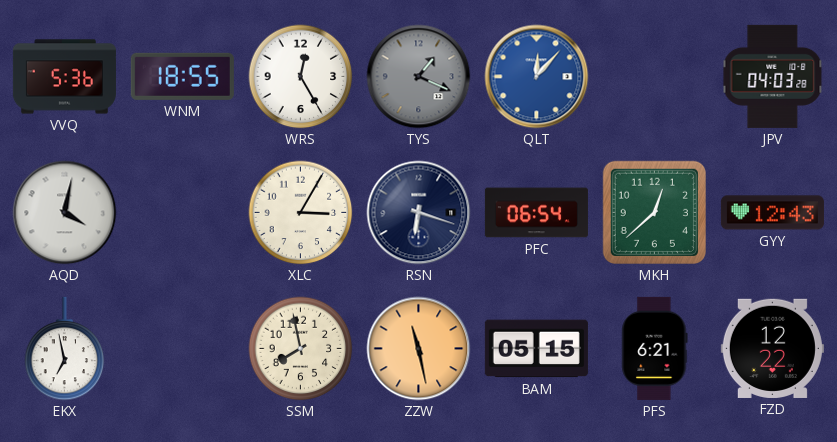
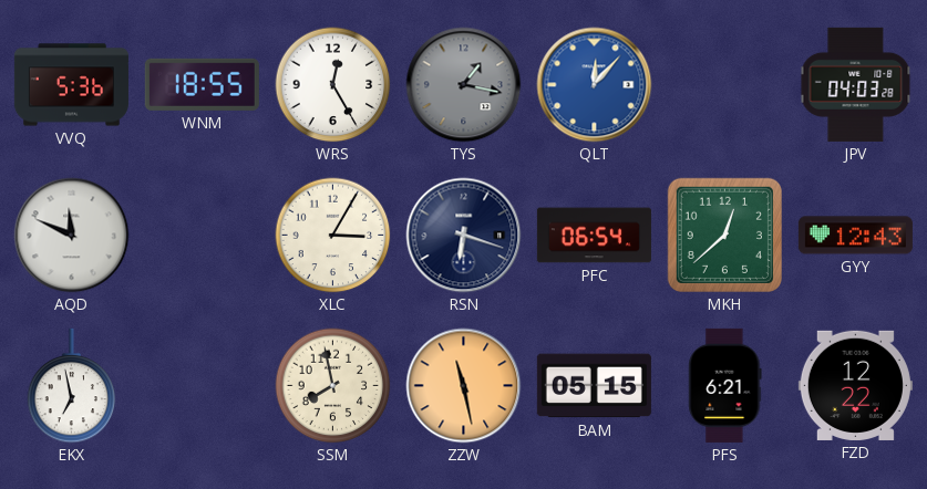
TYS: 1:19 -> 1:17 (464, 85)
AQD: 4:02 -> 11:49 (72, 236)
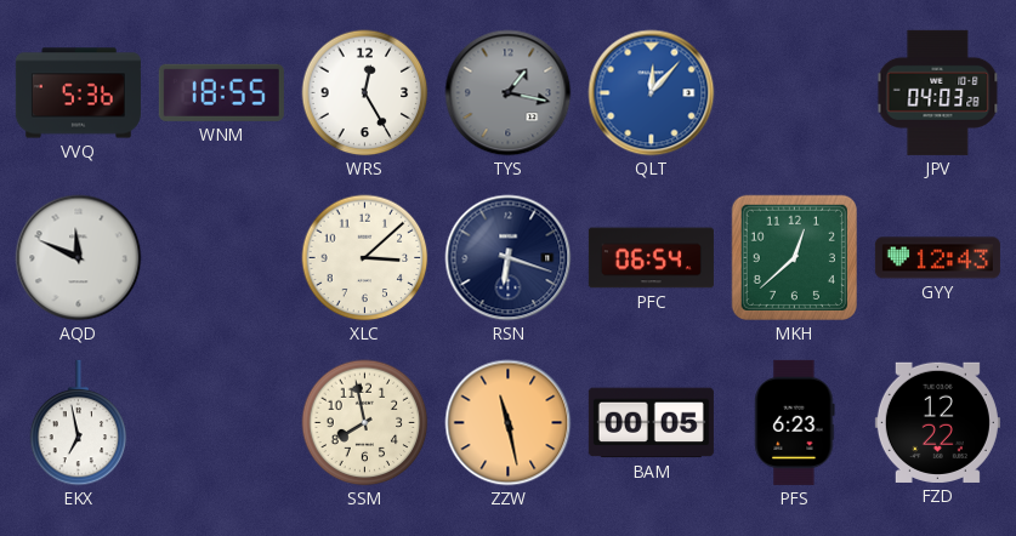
XLC: 3:05 -> 3:08 (365, 258)
BAM: 05:15 -> 00:05 (651, 423)
PFS: 6:21 -> 6:23 (795, 422)
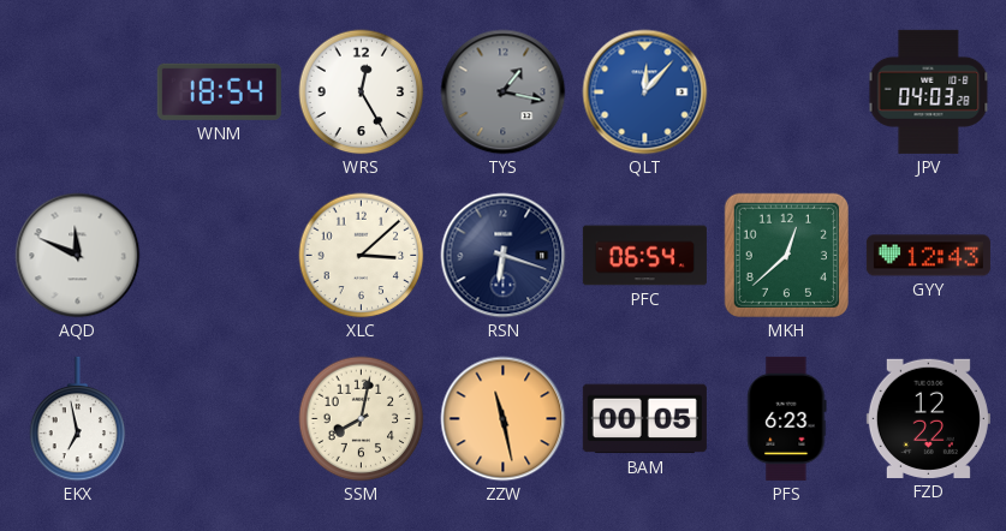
VVQ: 5:36 -> none (78, 93)
WNM: 18:55 -> 18:54 (219, 91)
SSM: 7:58 -> 8:02 (362, 419)
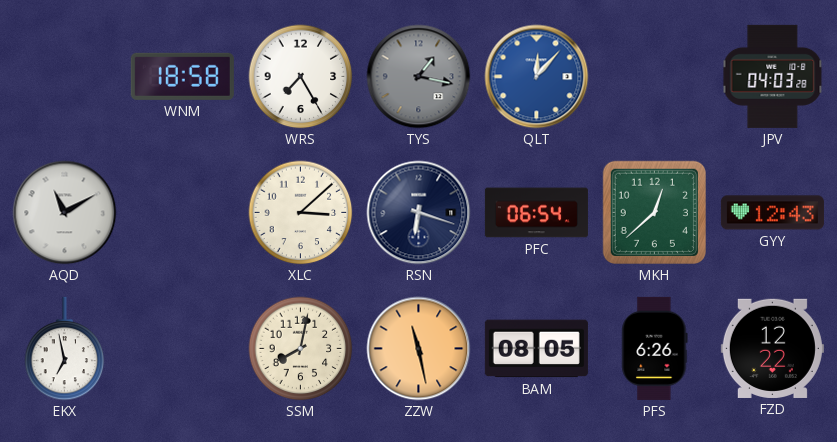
WNM: 18:54 -> 18:58 (182, 76)
WRS: 12:25 -> 7:25 (301, 77)
AQD: 11:49 -> 11:10 (65, 213)
BAM: 00:05 -> 08:05 (536, 349)
PFS: 6:23 -> 6:26 (655, 348)
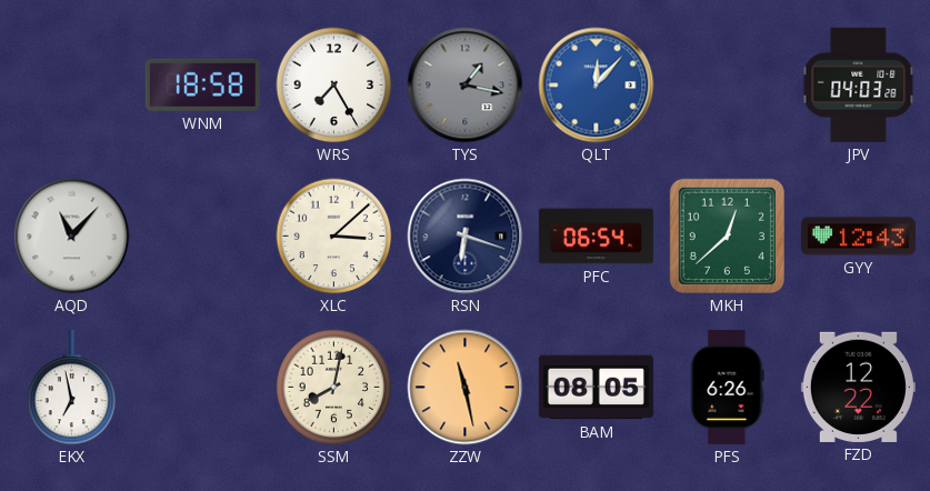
AQD: 11:10 -> 11:07 (72, 237)
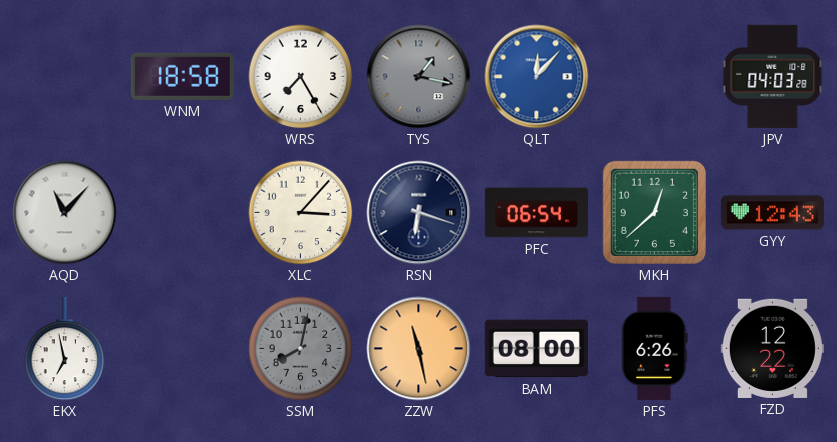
XLC: 3:08 -> 3:07 (301, 213)
SSM dial: cream -> grey (301, 349)
BAM: 08:05 -> 08:00 (536, 349)
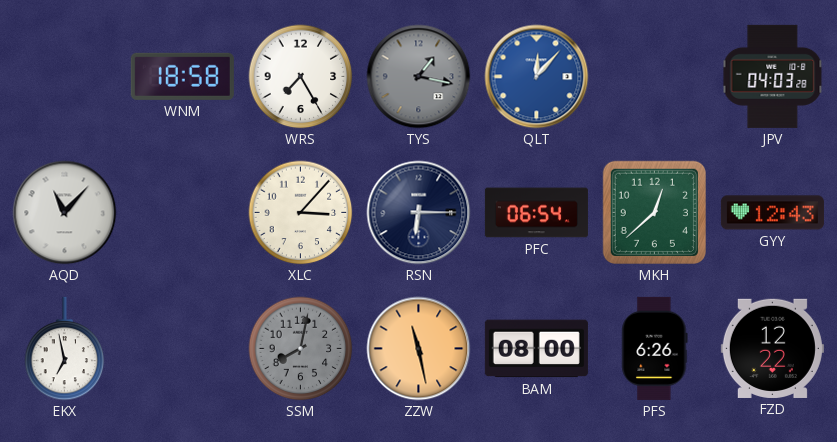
RSN: 6:18 -> 6:15 (419, 213)
